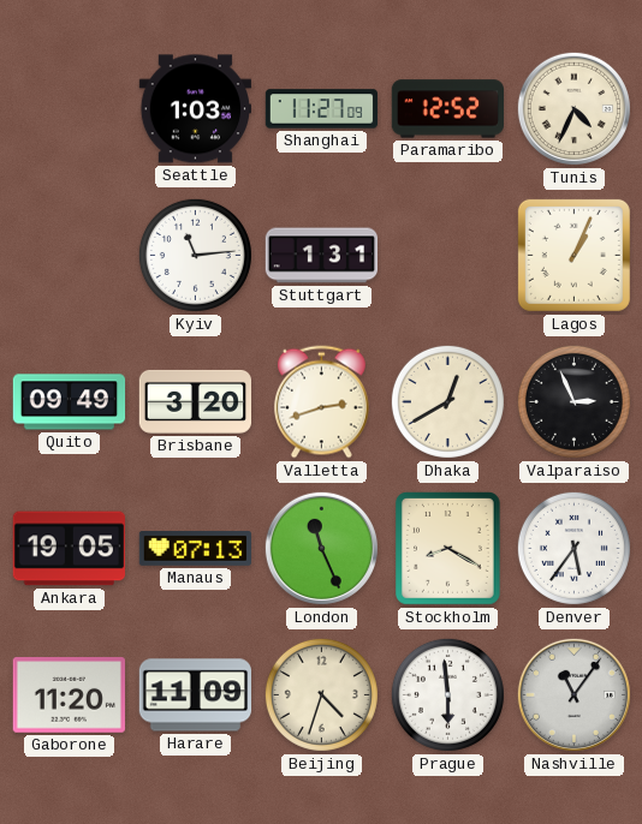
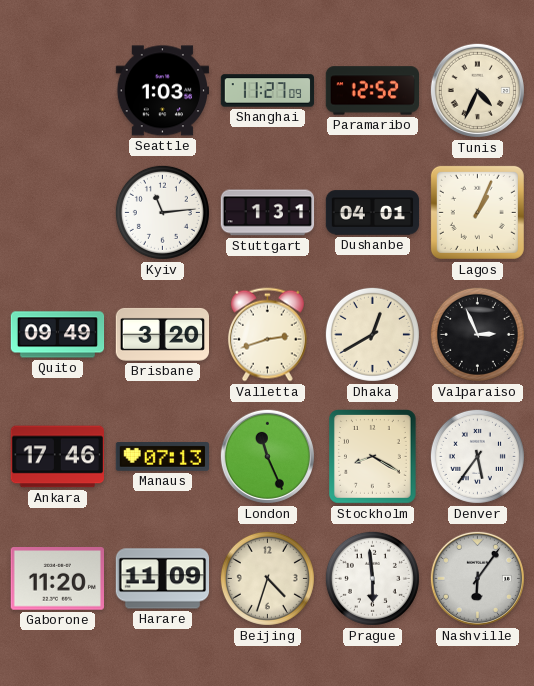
Dushanbe: none -> 04:01 (373, 213)
Ankara: 19:05 -> 17:46 (57, 457)
Nashville: 11:06 -> 6:06 (477, 578)
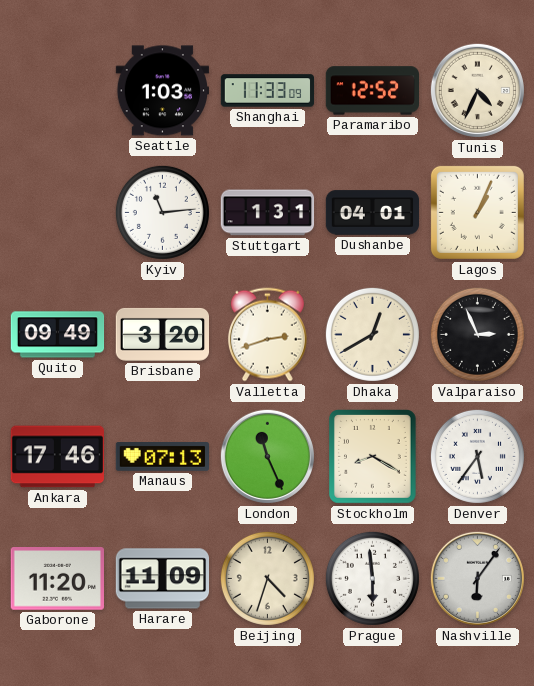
Shanghai: 11:27 -> 11:33 (268, 91)
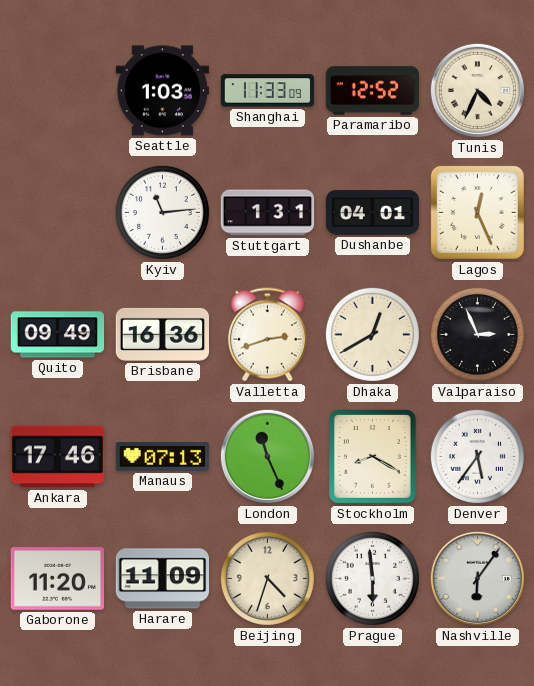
Lagos: 1:04 -> 12:26 (477, 212)
Brisbane: 3:20 -> 16:36 (162, 334)
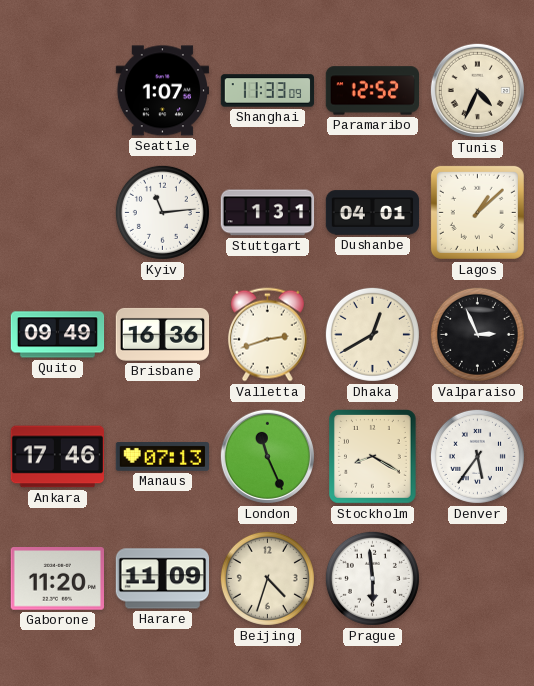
Seattle: 1:03 -> 1:07 (162, 91)
Lagos: 12:26 -> 1:08 (477, 212)
Nashville: 6:06 -> none (477, 578)
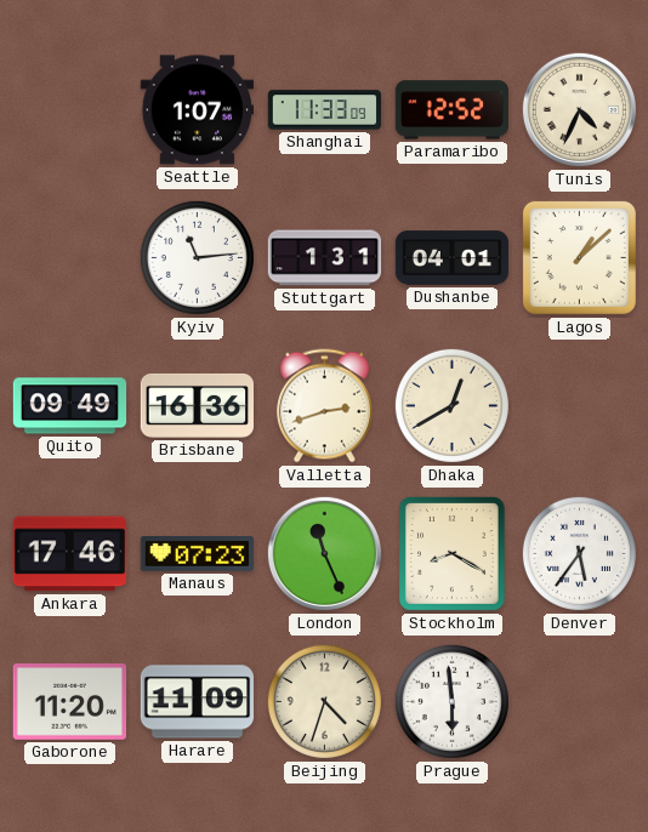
Valparaiso: 2:56 -> none (477, 334)
Manaus: 07:13 -> 07:23 (197, 554)
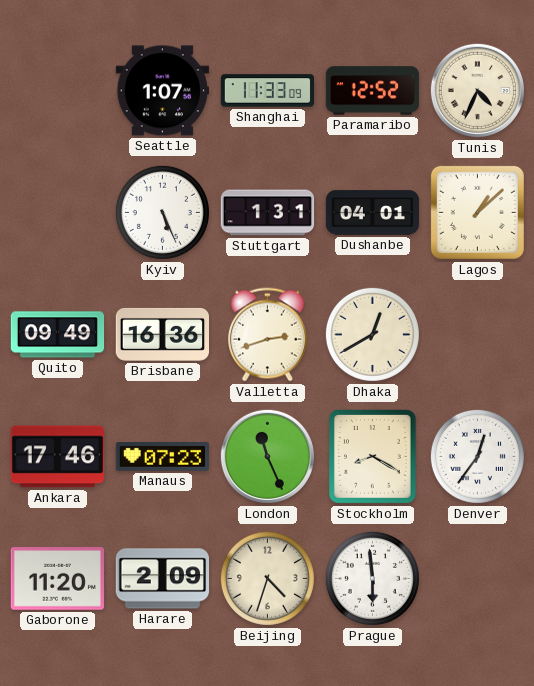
Kyiv: 11:14 -> 5:26 (162, 212)
Denver: 5:36 -> 12:36 (477, 456)
Harare: 11:09 -> 2:09 (162, 579)
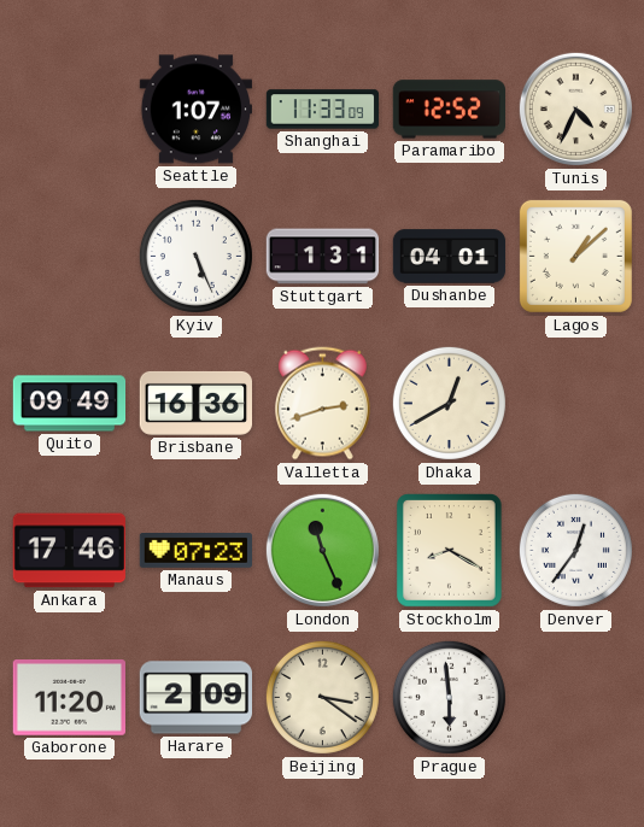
Beijing: 4:33 -> 3:21 (322, 697)
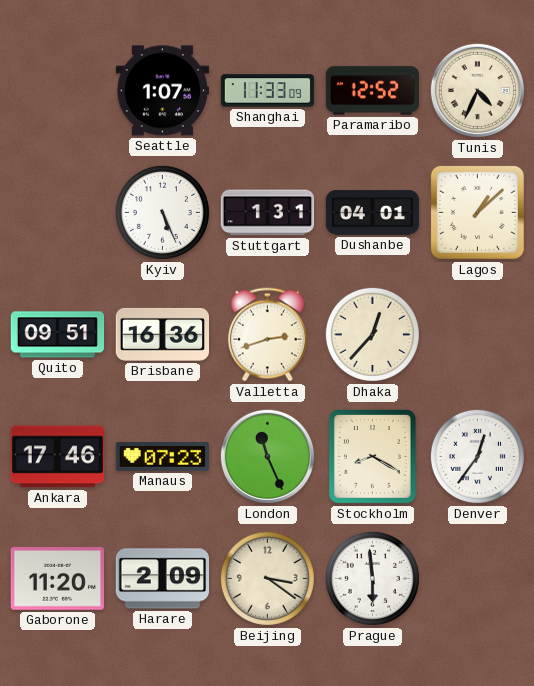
Quito: 09:49 -> 09:51 (58, 335)
Dhaka: 12:40 -> 12:37 (372, 334)
